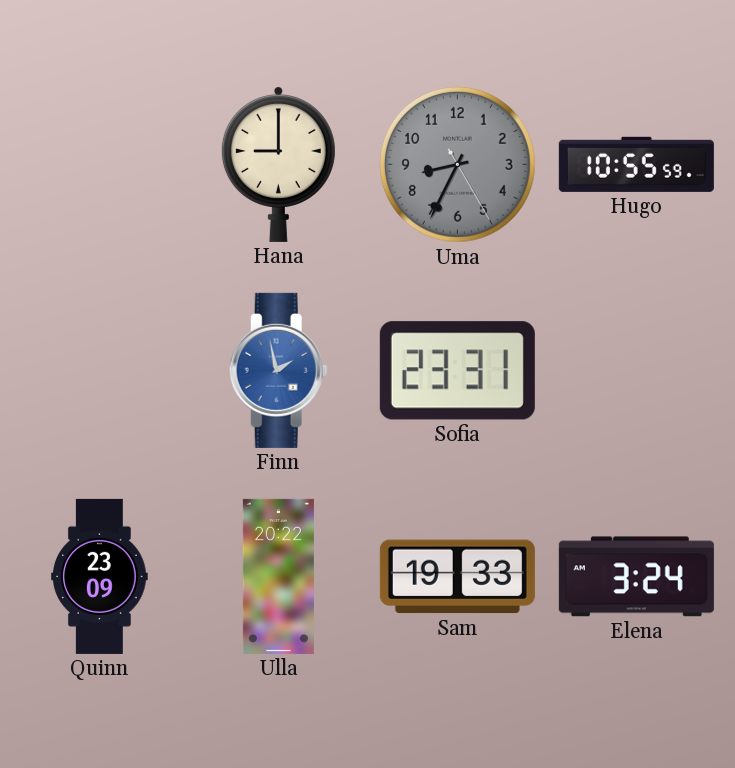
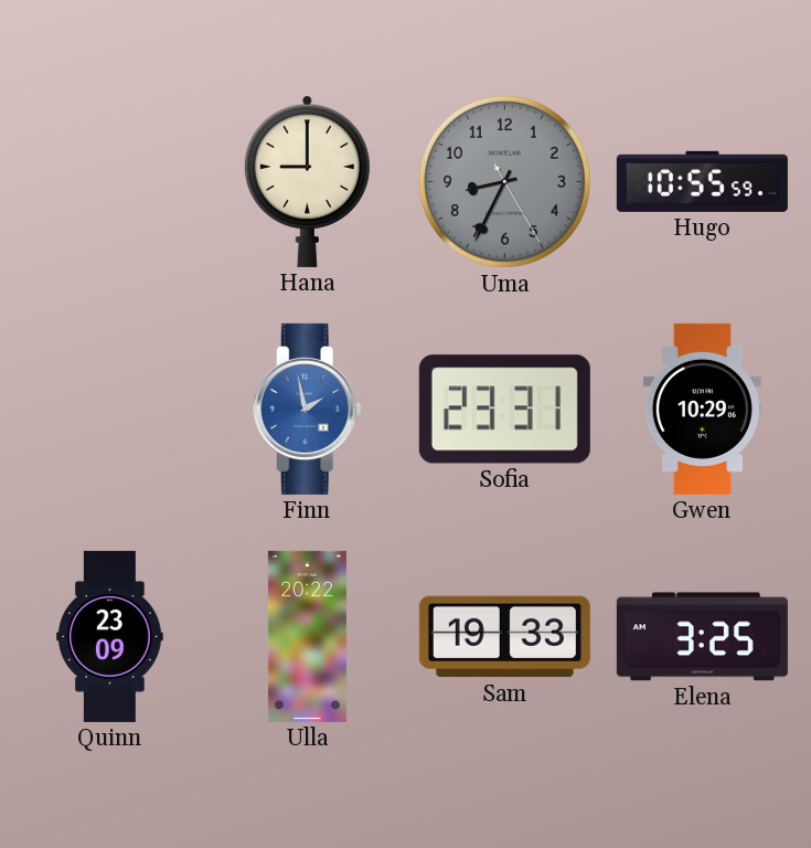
Gwen: none -> 10:29 (702, 409)
Elena: 3:24 -> 3:25 (702, 637)
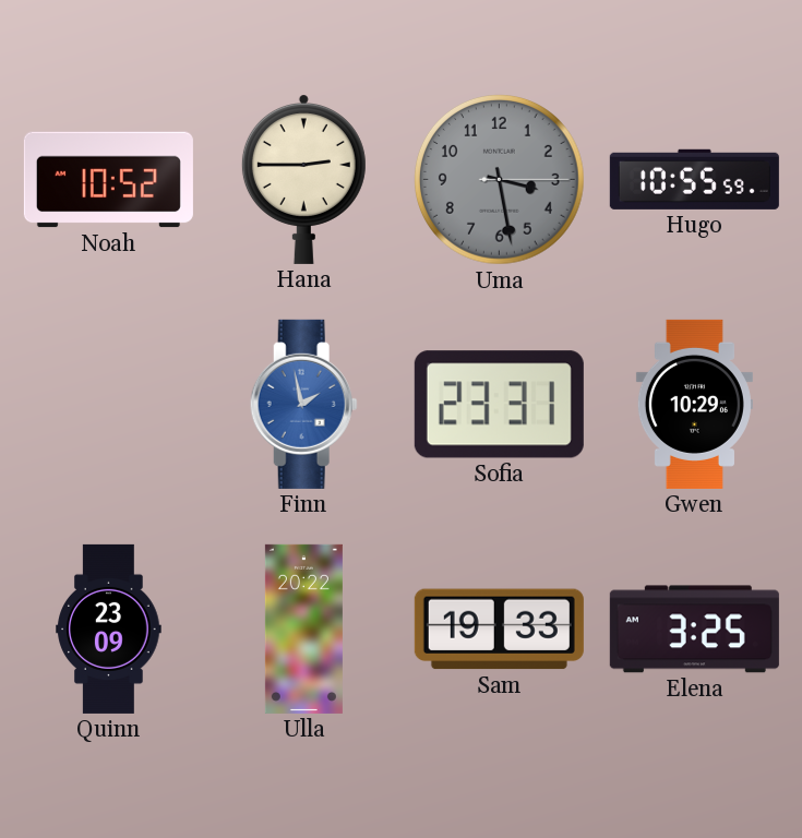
Noah: none -> 10:52 (108, 180)
Hana: 9:00 -> 2:45 (303, 180)
Uma: 8:34 -> 3:28 (500, 180)
